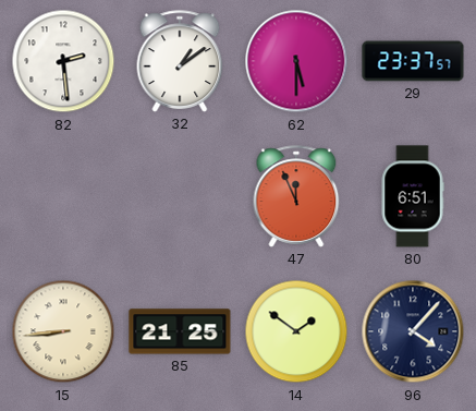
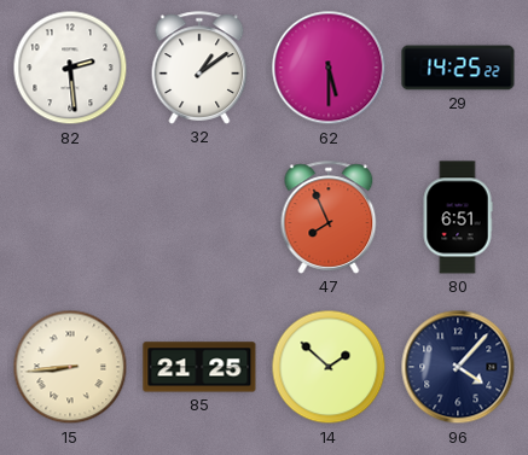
29: 23:37 -> 14:25 (458, 68)
47: 11:56 -> 7:56 (329, 217)
14: 1:51 -> 1:52 (329, 367)
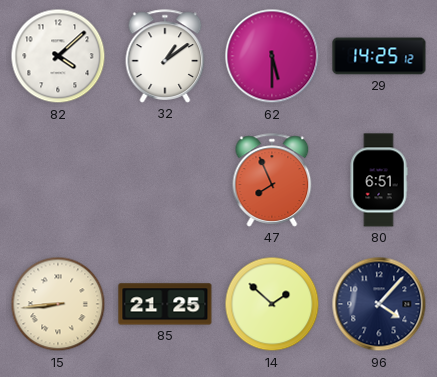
82: 2:29 -> 4:08 (58, 56)
29: 14:25:22 -> 14:25:12 (379, 56)
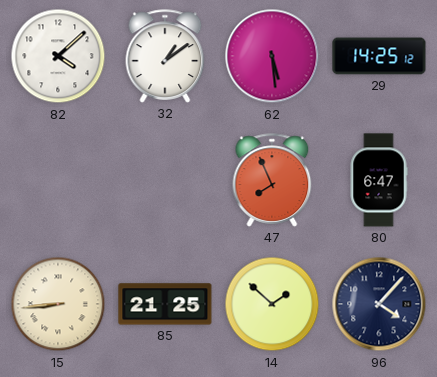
62: 5:30 -> 5:29 (272, 56)
80: 6:51 -> 6:47 (379, 180)
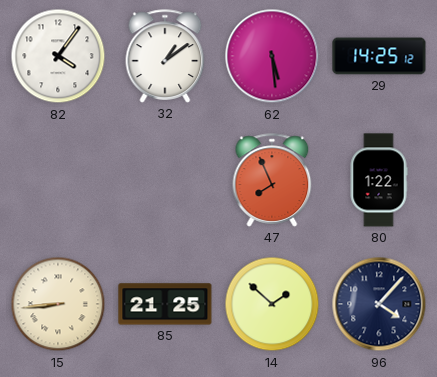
82: 4:08 -> 4:06 (58, 56)
80: 6:47 -> 1:22 (379, 180)
